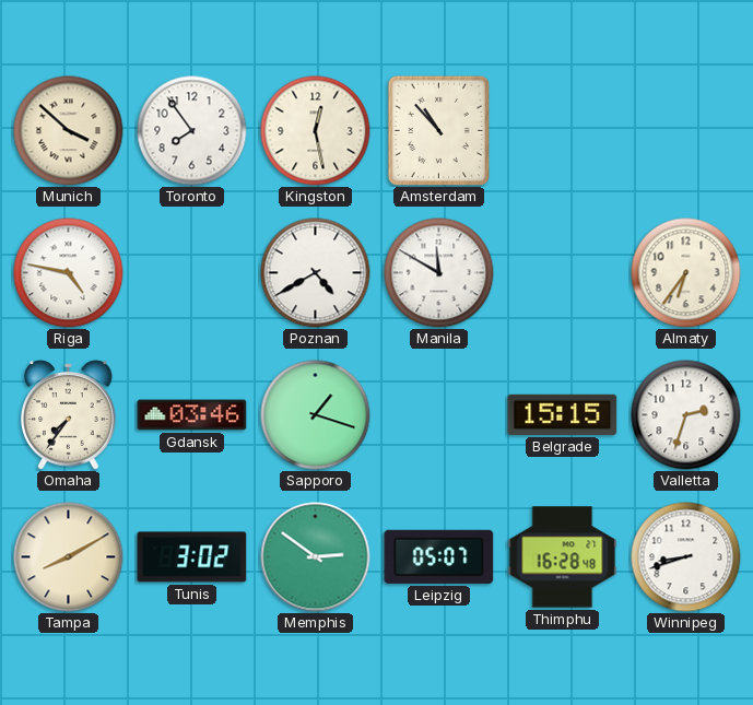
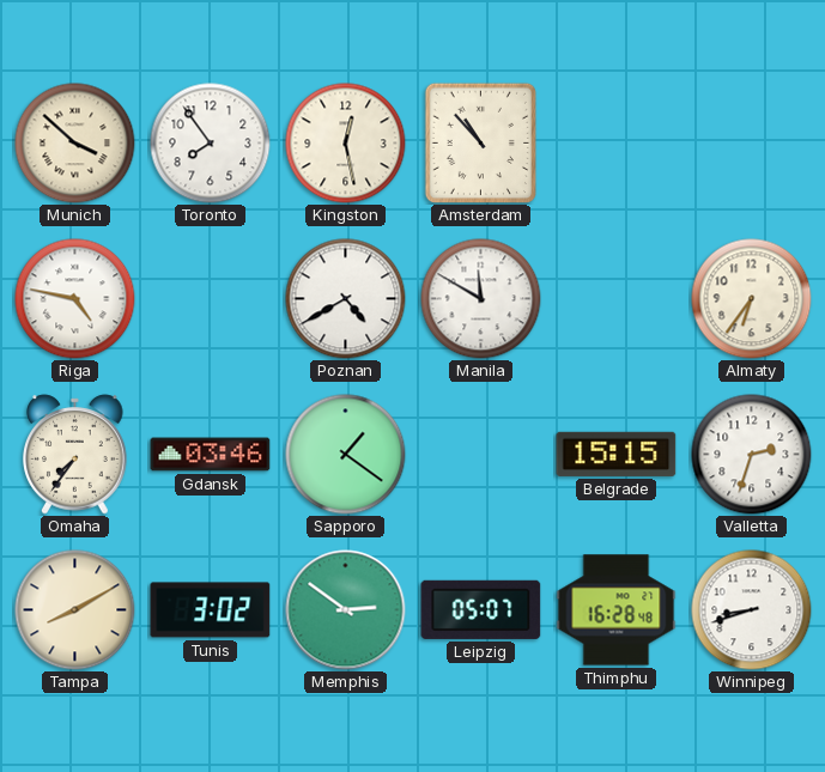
Sapporo: 1:18 -> 1:21 (346, 455)
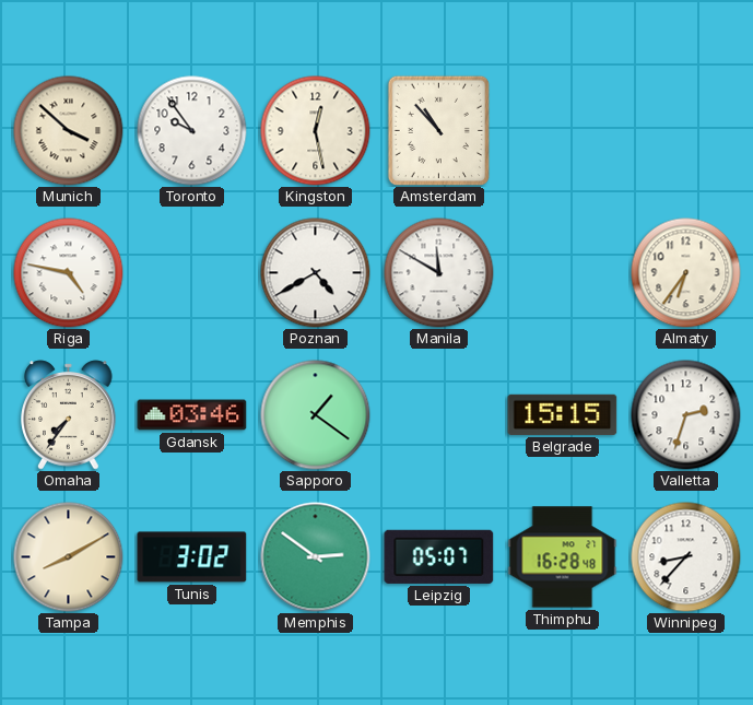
Toronto: 7:54 -> 9:54 (192, 131)
Winnipeg: 8:42 -> 8:37 (686, 557)
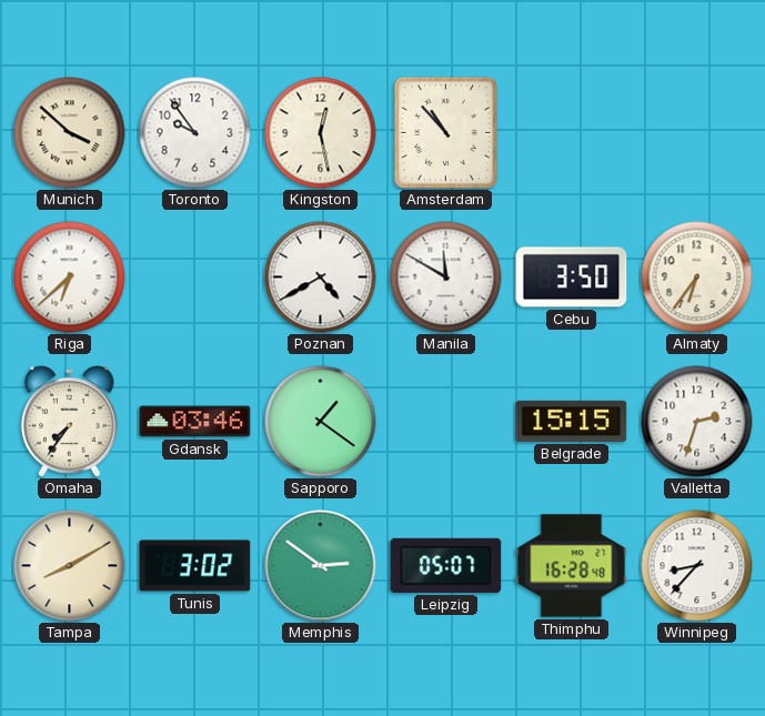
Riga: 4:47 -> 6:38 (70, 278)
Cebu: none -> 3:50 (572, 278)
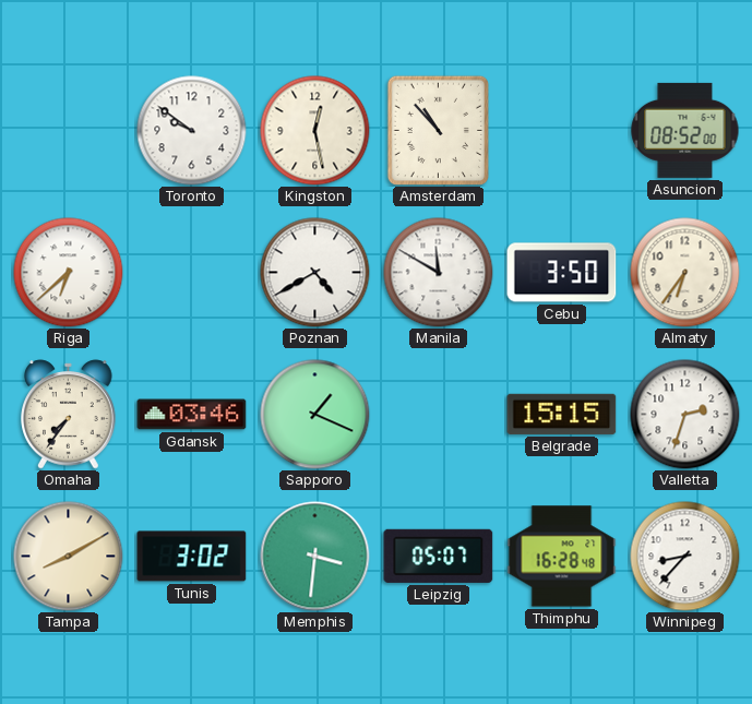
Munich: 3:52 -> none (70, 133)
Toronto: 9:54 -> 9:51 (192, 131)
Asuncion: none -> 08:52 (685, 130)
Sapporo: 1:21 -> 1:19 (315, 415)
Memphis: 2:51 -> 3:31 (315, 557)
